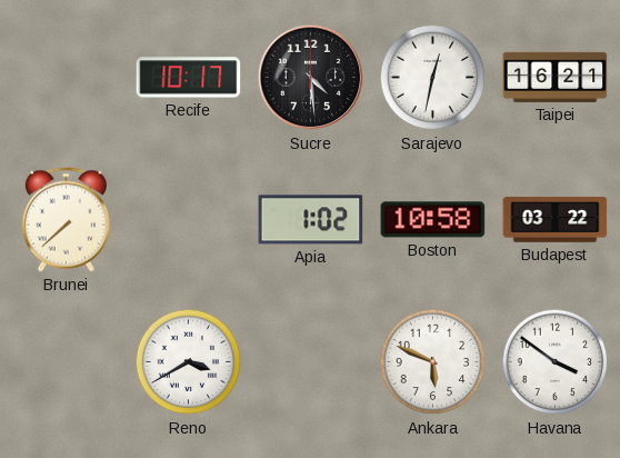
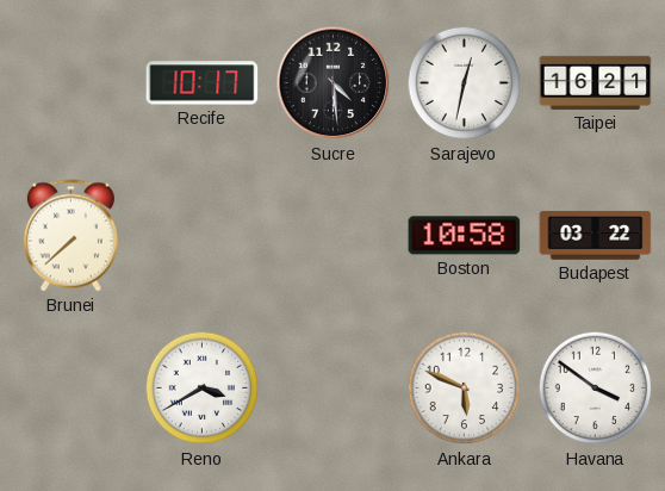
Apia: 1:02 -> none (311, 220)
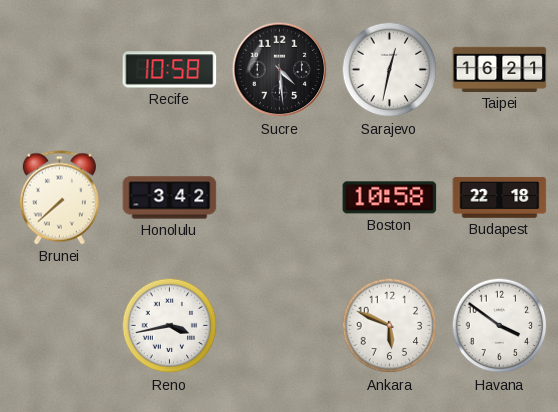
Recife: 10:17 -> 10:58 (170, 70)
Honolulu: none -> 3:42 (170, 198)
Budapest: 03:22 -> 22:18 (500, 197)
Reno: 3:40 -> 3:43 (170, 326)
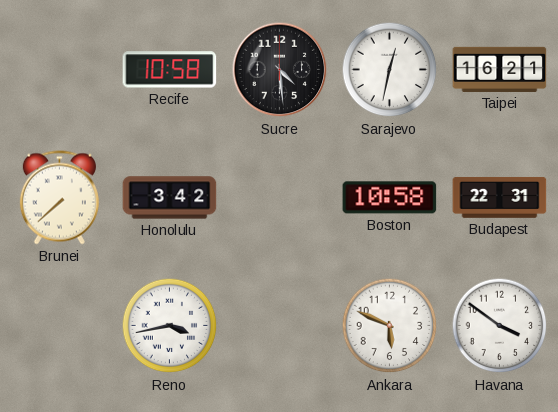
Budapest: 22:18 -> 22:31 (500, 197)
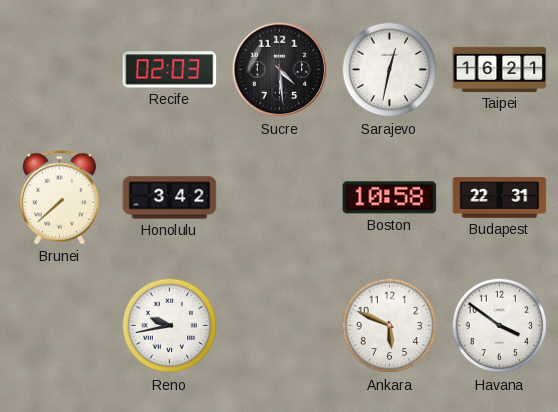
Recife: 10:58 -> 02:03 (170, 70)
Reno: 3:43 -> 9:43 (170, 326)
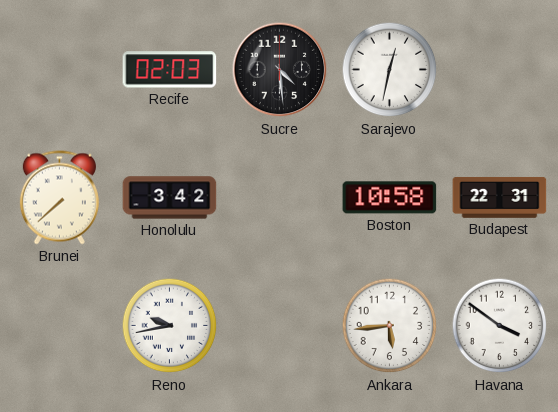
Taipei: 16:21 -> none (500, 69)
Ankara: 5:49 -> 5:44 (390, 326)
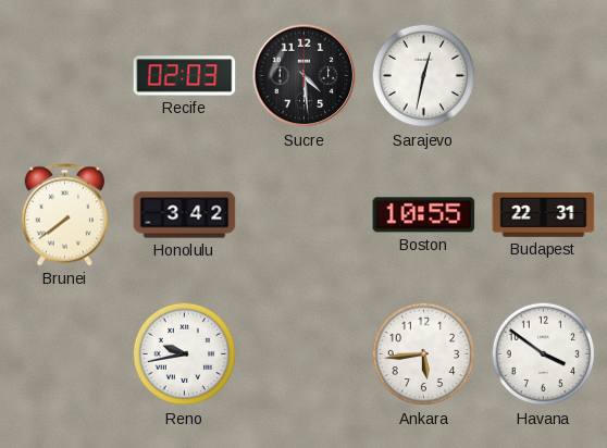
Brunei: 7:38 -> 7:39 (64, 215)
Boston: 10:58 -> 10:55 (424, 215)
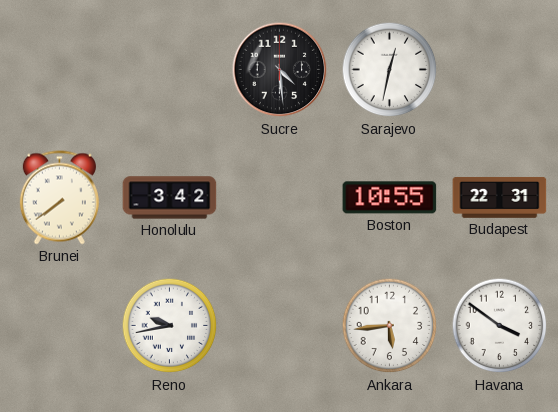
Recife: 02:03 -> none (185, 76)
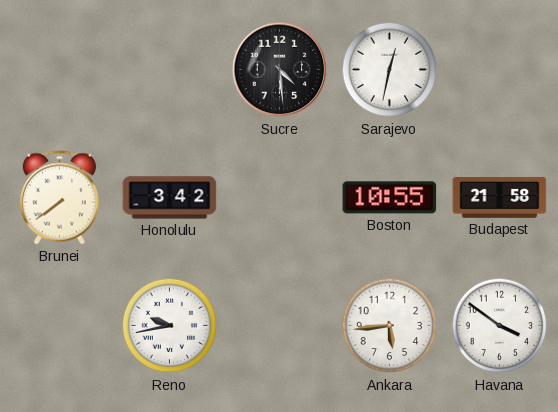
Budapest: 22:31 -> 21:58 (500, 197)
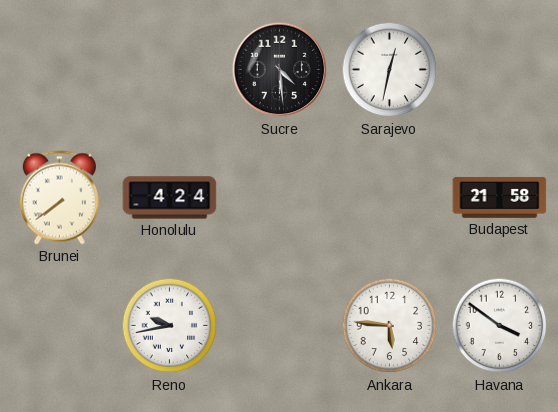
Honolulu: 3:42 -> 4:24 (170, 198)
Boston: 10:55 -> none (390, 198)
Ankara: 5:44 -> 5:46 (390, 326)
